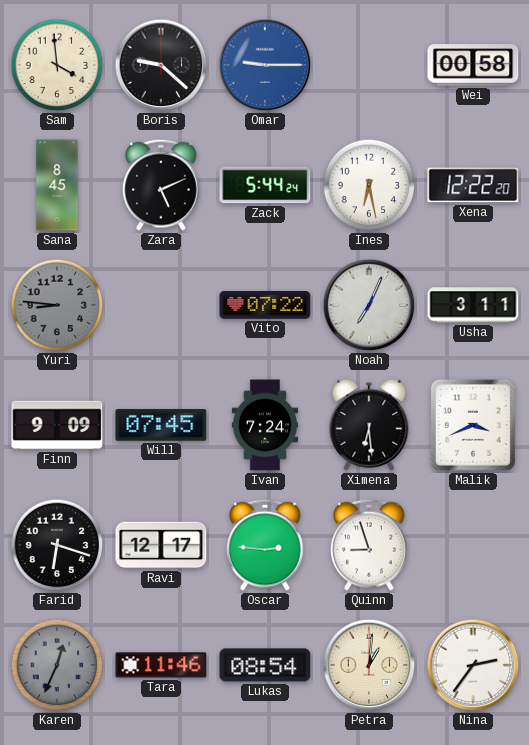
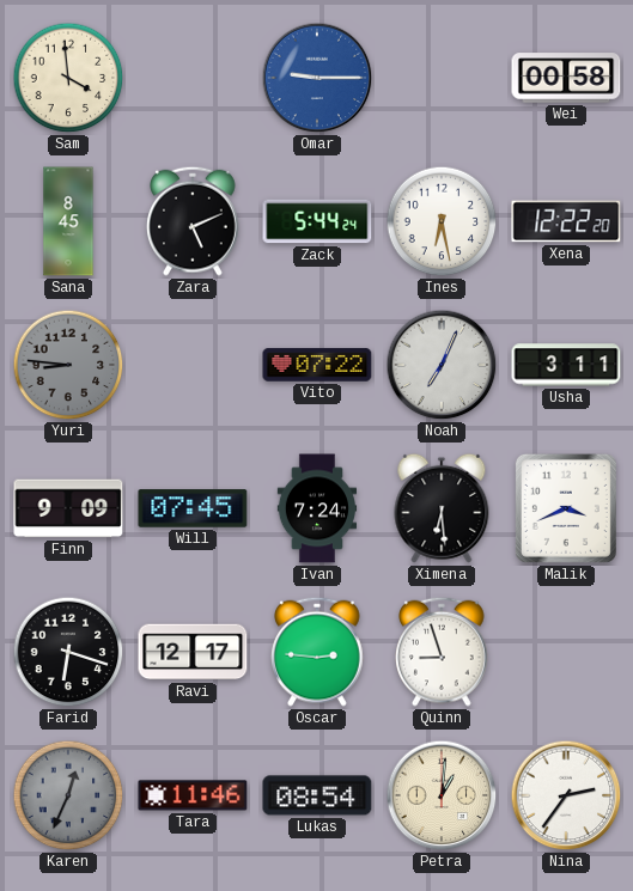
Boris: 9:22 -> none (161, 65)
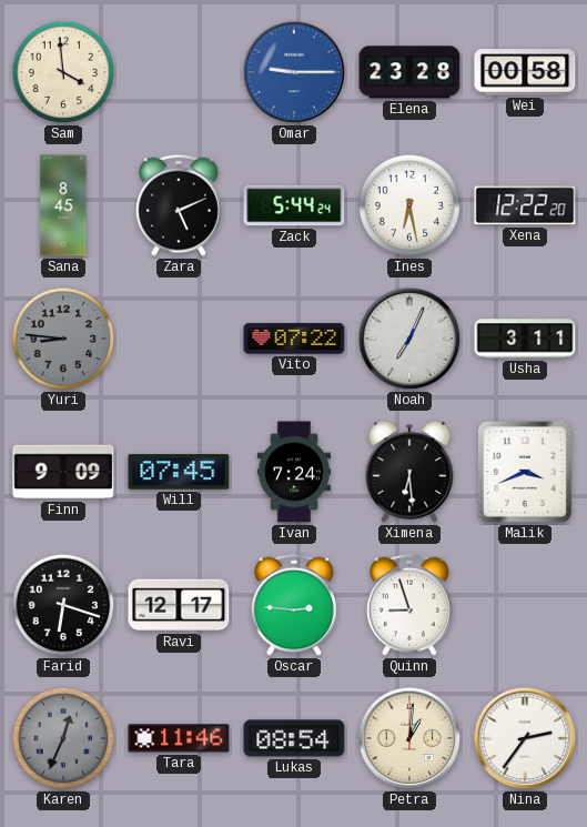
Elena: none -> 23:28 (409, 72)
